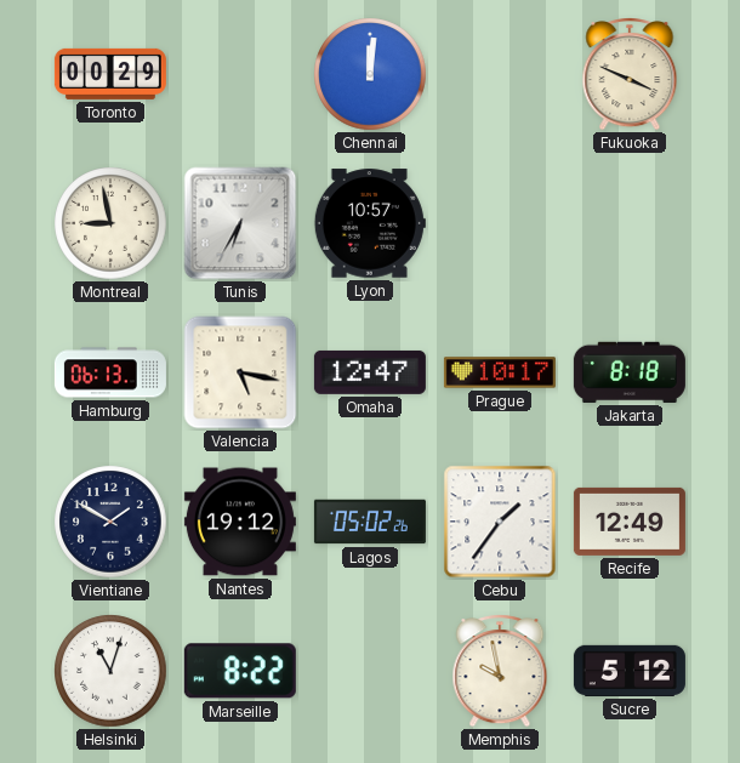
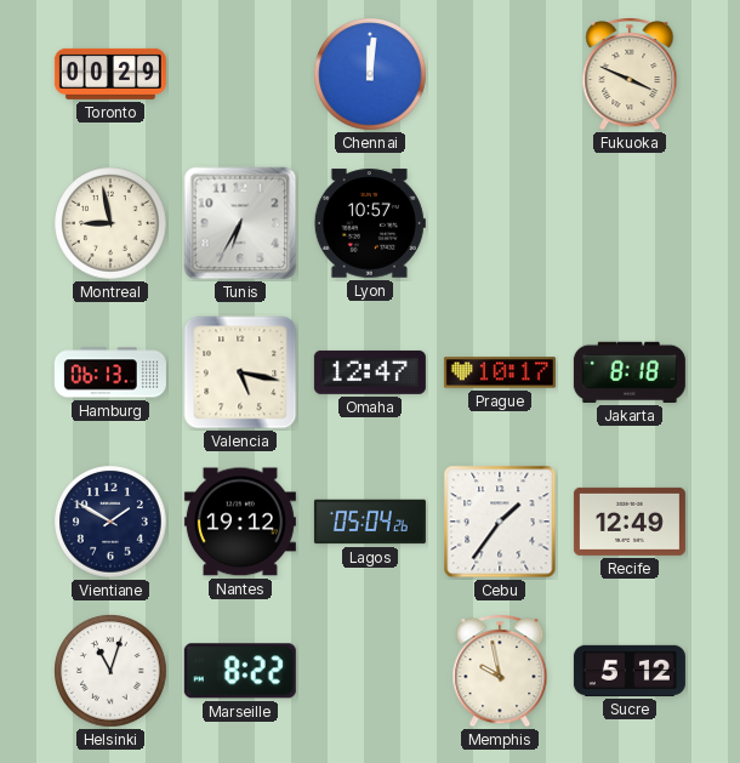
Lagos: 05:02 -> 05:04 (370, 522)
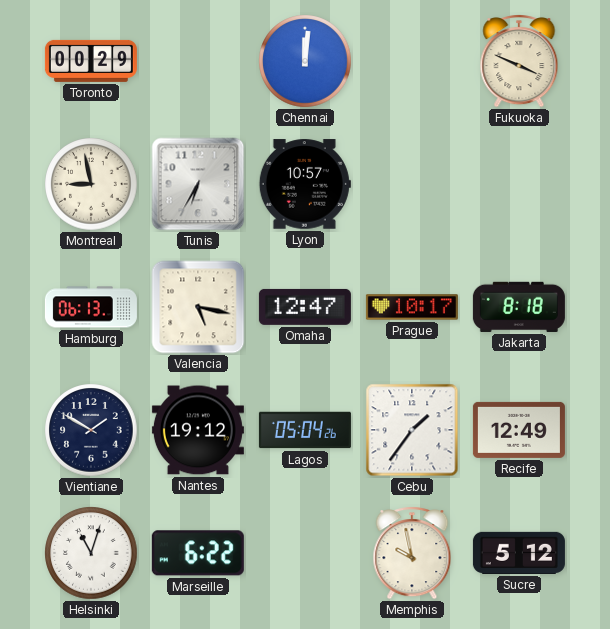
Marseille: 8:22 -> 6:22 (198, 553)
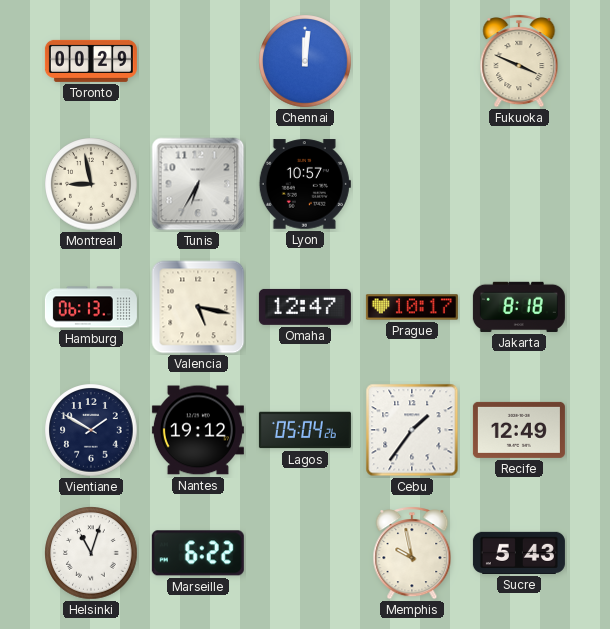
Sucre: 5:12 -> 5:43 (519, 553)
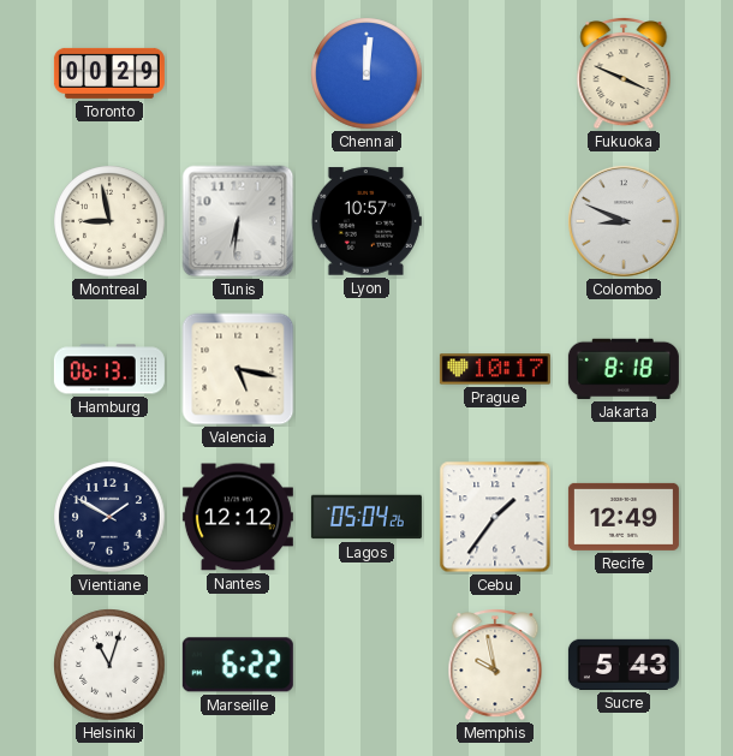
Tunis: 6:35 -> 6:31 (238, 221)
Colombo: none -> 8:49 (625, 222)
Omaha: 12:47 -> none (305, 307)
Nantes: 19:12 -> 12:12 (238, 517)
